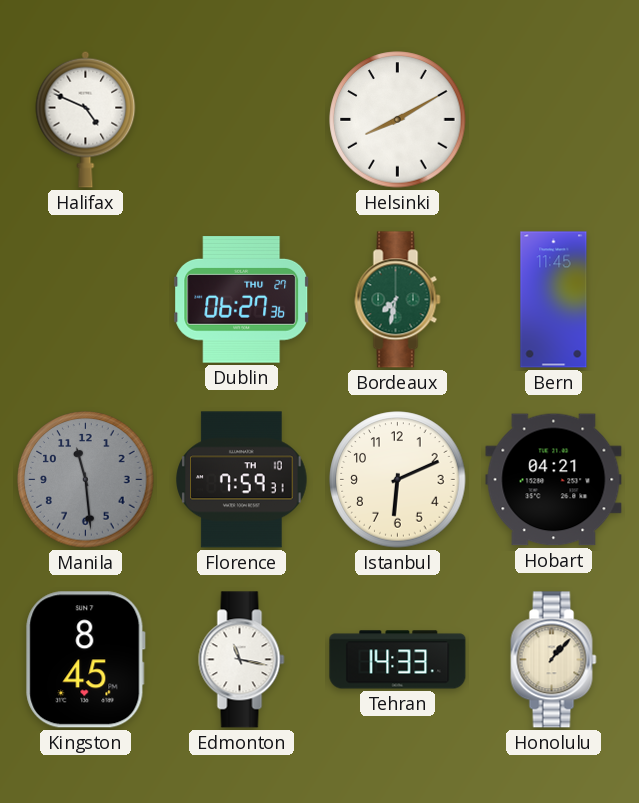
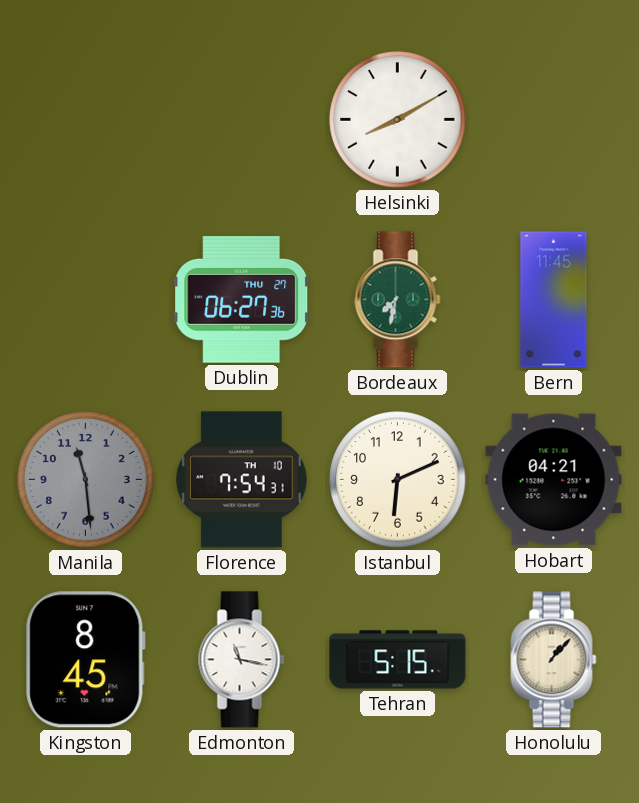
Halifax: 4:49 -> none (86, 119)
Florence: 7:59 -> 7:54 (242, 480)
Tehran: 14:33 -> 5:15 (398, 660)
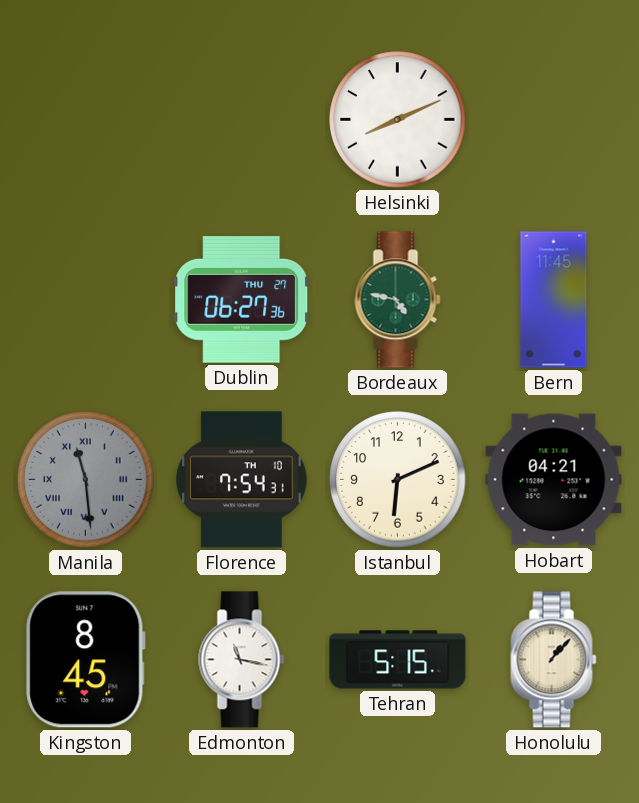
Helsinki: 8:10 -> 8:11 (398, 120)
Bordeaux: 7:32 -> 4:47 (398, 300)
Manila numerals: Arabic -> Roman (86, 480)
